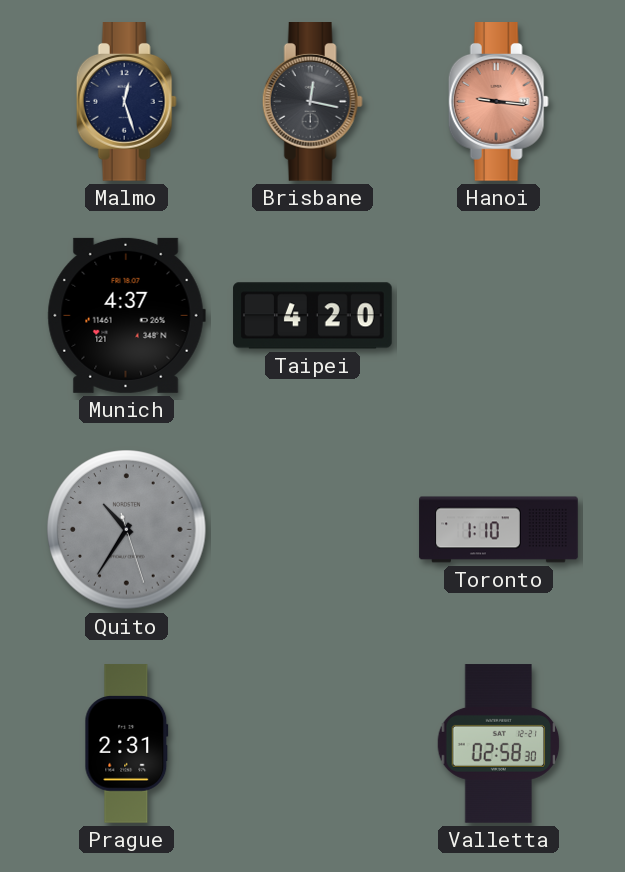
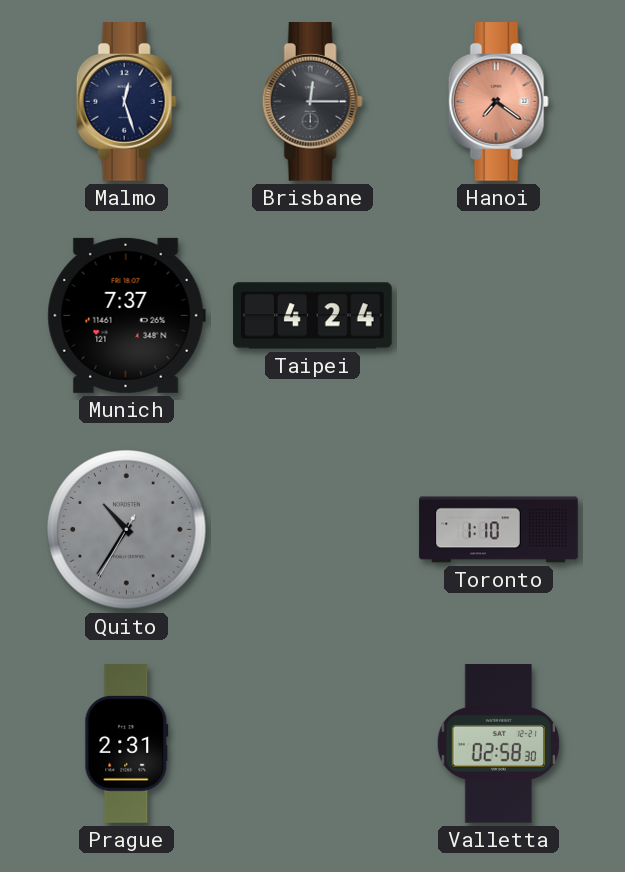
Brisbane: 12:17 -> 12:15 (312, 102)
Hanoi: 9:16 -> 7:21 (498, 102)
Munich: 4:37 -> 7:37 (126, 315)
Taipei: 4:20 -> 4:24 (313, 316)
Quito: 10:35:27 -> 10:35:35 (127, 530)
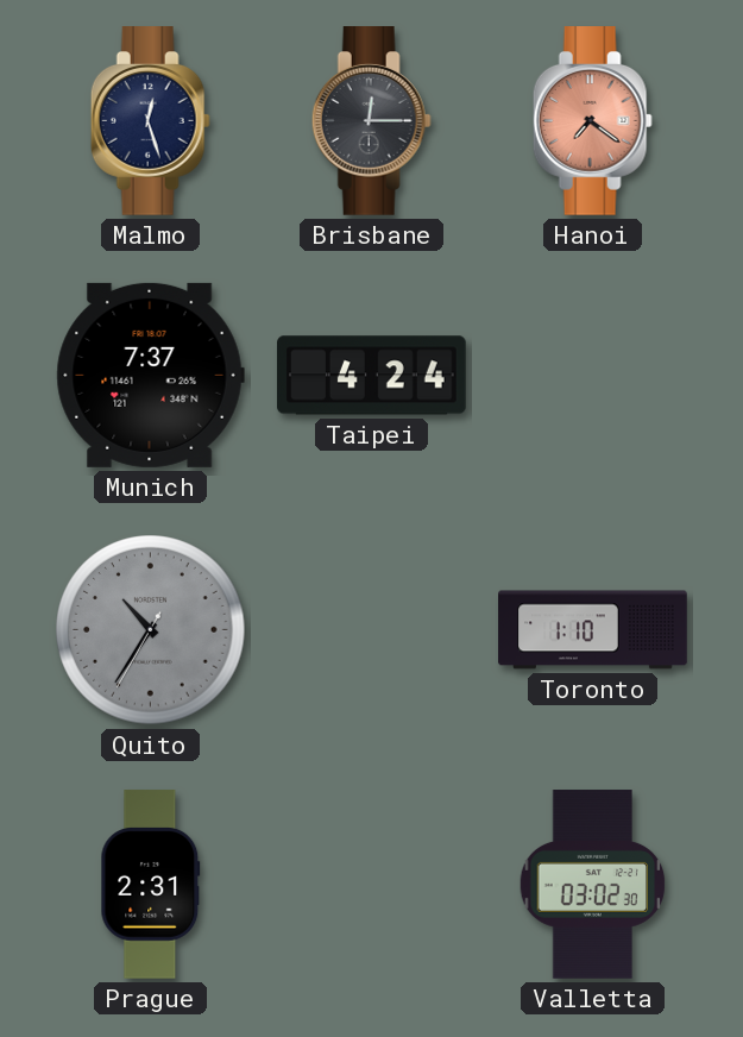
Valletta: 02:58 -> 03:02 (593, 885)
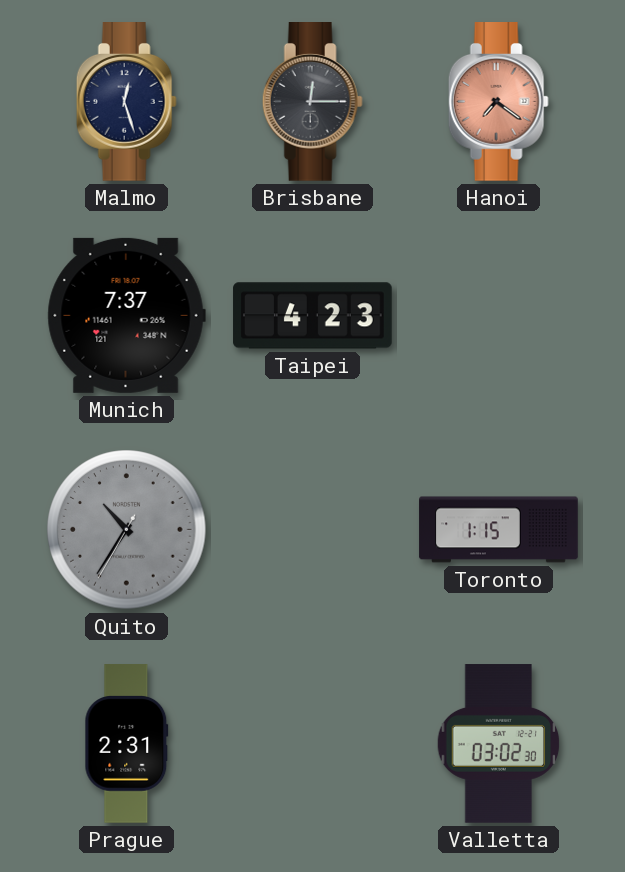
Taipei: 4:24 -> 4:23 (313, 316)
Toronto: 1:10 -> 1:15 (499, 530)
